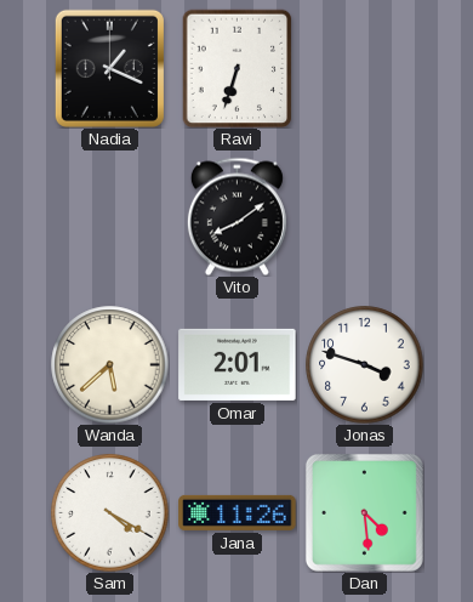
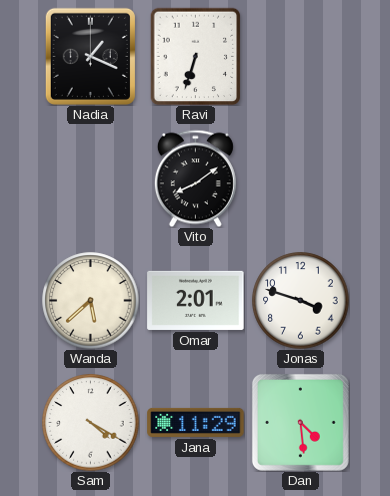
Jana: 11:26 -> 11:29 (196, 422)
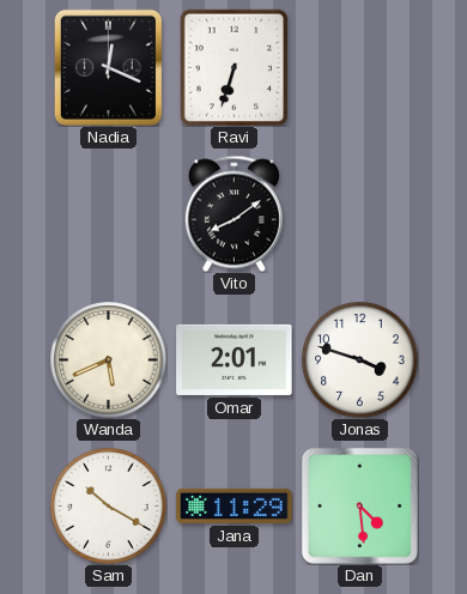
Nadia: 1:19 -> 12:19 (108, 67)
Wanda: 5:38 -> 5:41 (109, 360)
Sam: 4:20 -> 10:20 (109, 507)
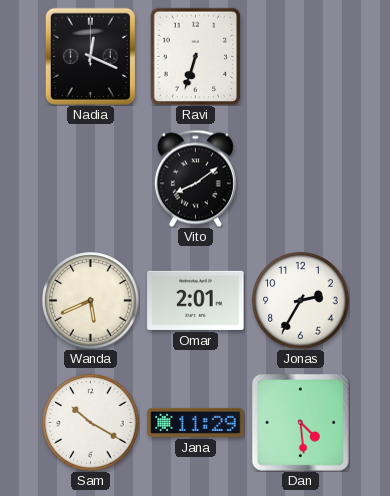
Jonas: 3:48 -> 2:35 (301, 301)
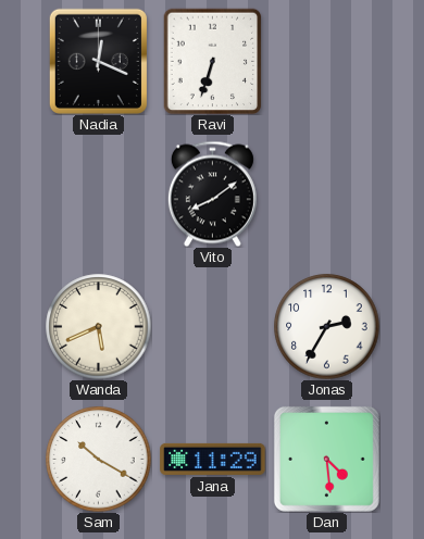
Omar: 2:01 -> none (196, 300)
